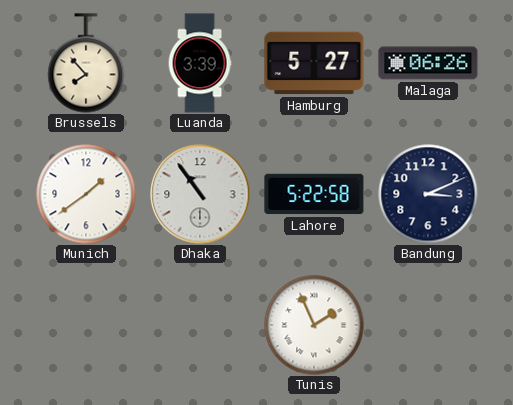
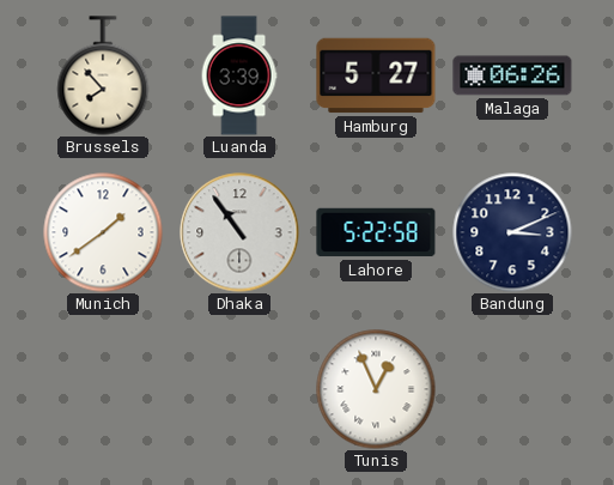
Tunis: 1:56 -> 12:56 (376, 389)
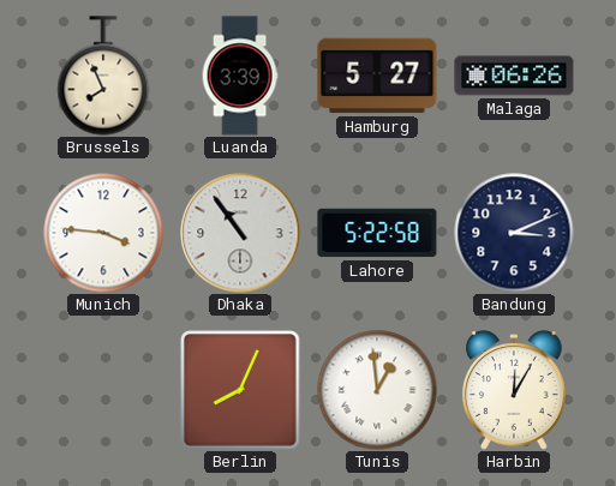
Brussels: 7:53 -> 7:56 (103, 76)
Munich: 1:39 -> 3:46 (103, 233)
Berlin: none -> 8:04 (240, 390)
Tunis: 12:56 -> 12:59 (377, 390)
Harbin: none -> 12:05 (514, 390)
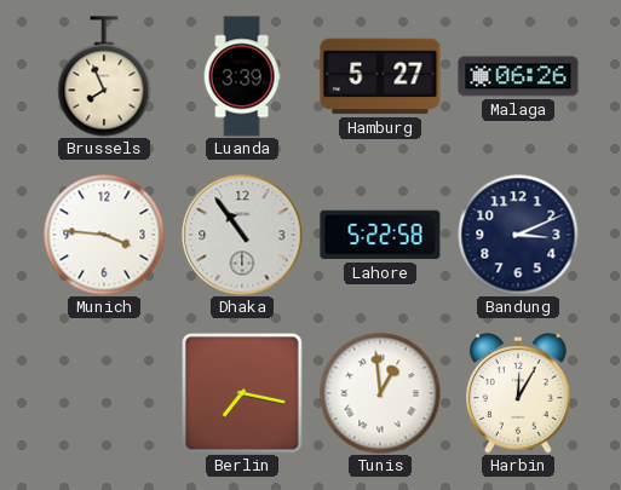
Berlin: 8:04 -> 7:17 (242, 393)
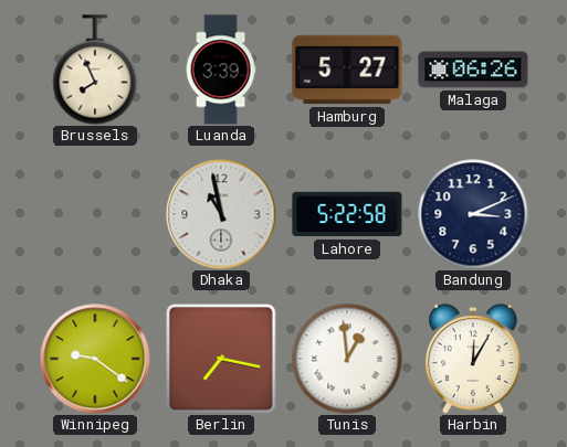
Munich: 3:46 -> none (104, 235)
Dhaka: 10:54 -> 10:58 (221, 214)
Winnipeg: none -> 9:21 (95, 359)
